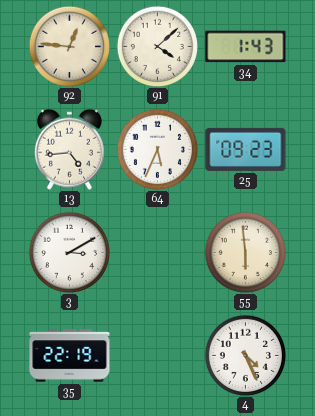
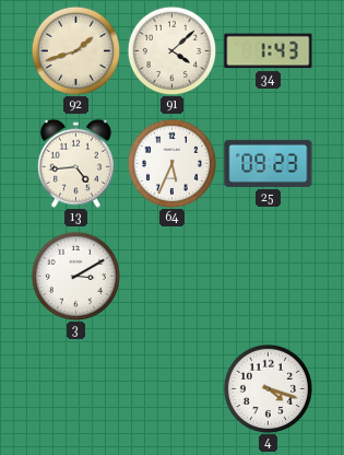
92: 12:46 -> 1:42 (75, 50)
55: 5:59 -> none (245, 252)
35: 22:19 -> none (70, 356)
4: 4:26 -> 4:18 (268, 388)
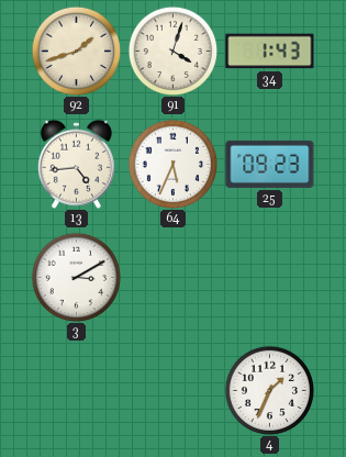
91: 4:08 -> 4:03 (172, 51)
4: 4:18 -> 1:34 (269, 390)
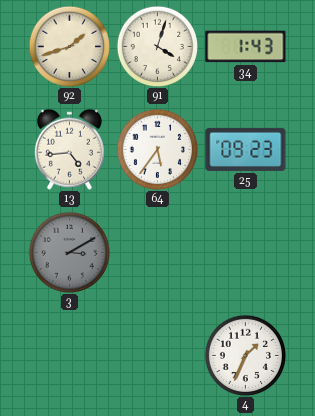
64: 5:34 -> 5:36 (157, 149)
3 dial: white -> grey (69, 252)
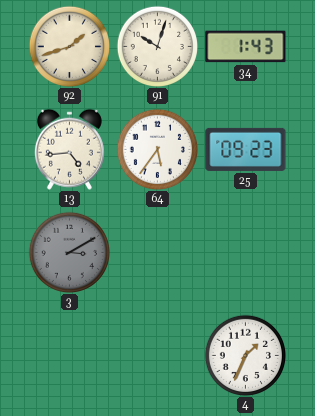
91: 4:03 -> 10:03 (157, 46)
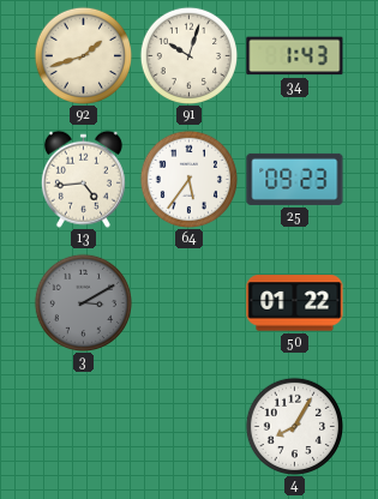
50: none -> 01:22 (295, 303)
4: 1:34 -> 8:05 (294, 426)
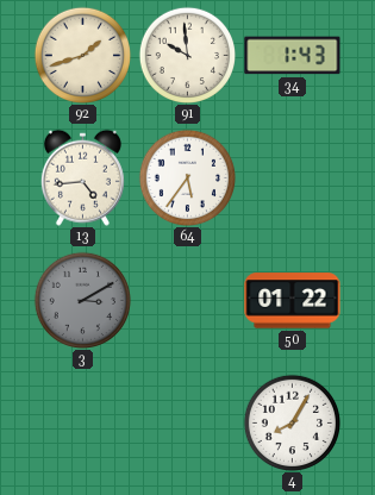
91: 10:03 -> 9:59 (187, 55)
25: 09:23 -> none (295, 179)
